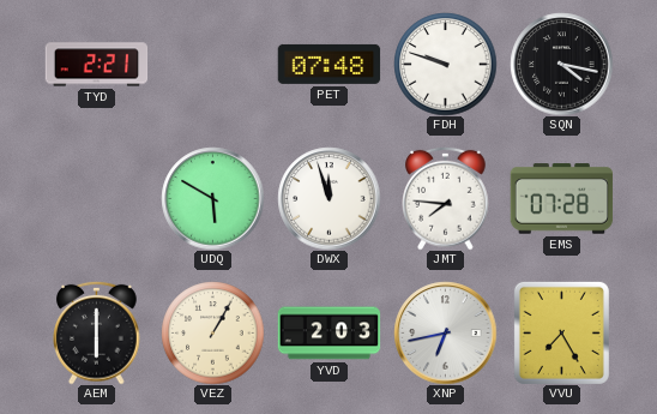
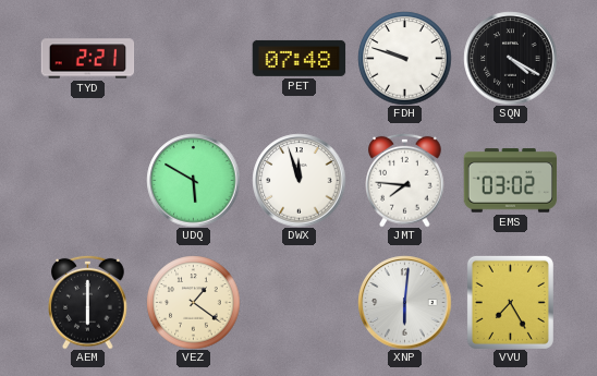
SQN: 4:17 -> 4:20 (510, 58)
EMS: 07:28 -> 03:02 (510, 181)
VEZ: 1:05 -> 1:21 (193, 302)
YVD: 2:03 -> none (328, 334)
XNP: 6:43 -> 6:01 (404, 302)
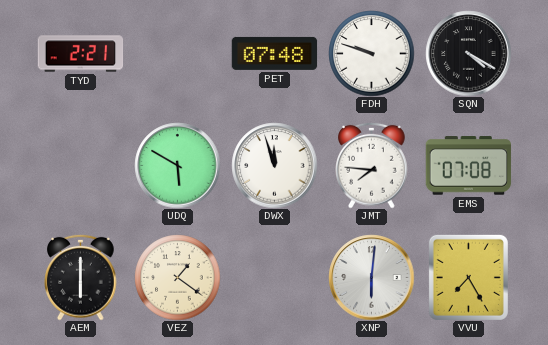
EMS: 03:02 -> 07:08 (468, 166)
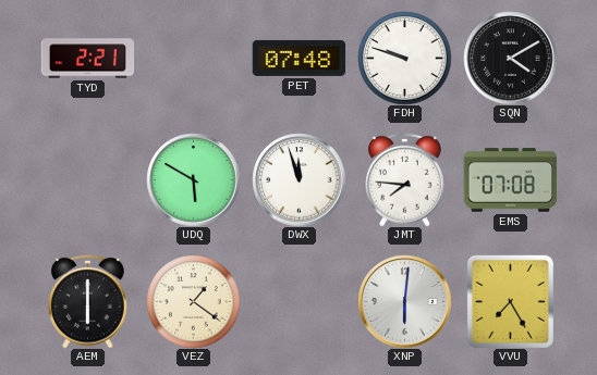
SQN: 4:20 -> 4:10 (510, 58)
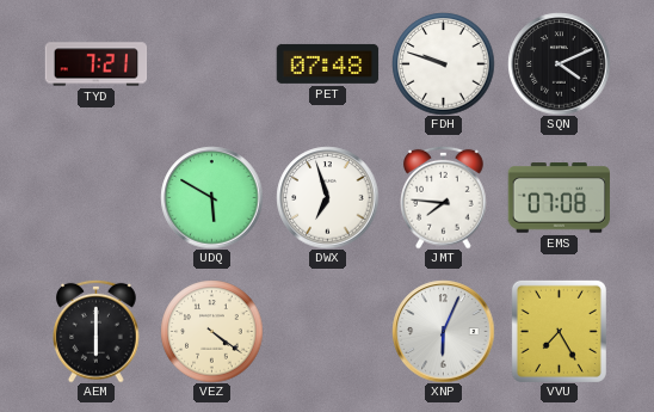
TYD: 2:21 -> 7:21 (95, 64)
SQN: 4:10 -> 4:11 (559, 63)
DWX: 11:57 -> 6:57 (327, 197)
VEZ: 1:21 -> 4:21 (211, 331)
XNP: 6:01 -> 6:04 (443, 331)
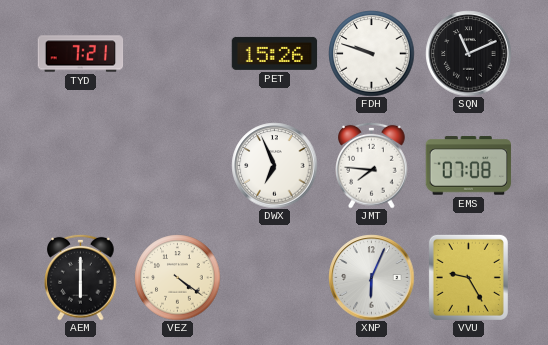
PET: 07:48 -> 15:26 (274, 53)
SQN: 4:11 -> 11:11 (468, 53)
UDQ: 5:50 -> none (211, 197)
DWX: 6:57 -> 6:56 (274, 165)
VVU: 7:25 -> 9:25 (468, 277)
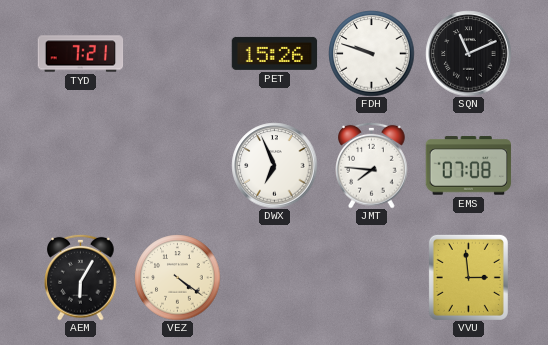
AEM: 6:00 -> 6:05 (81, 277)
XNP: 6:04 -> none (371, 277)
VVU: 9:25 -> 2:59 (468, 277)
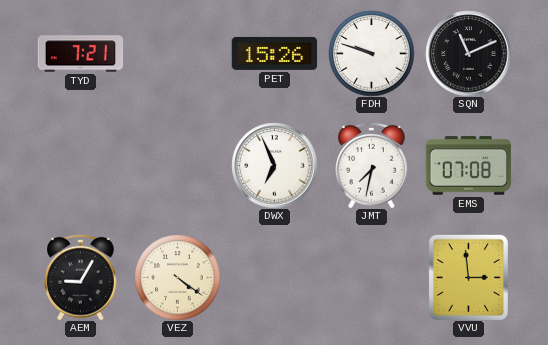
JMT: 7:46 -> 7:32 (372, 165)
AEM: 6:05 -> 9:05 (81, 277)
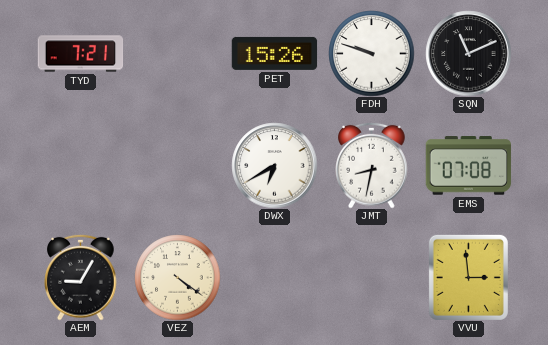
DWX: 6:56 -> 6:40 (274, 165)
JMT: 7:32 -> 8:32 (372, 165)
